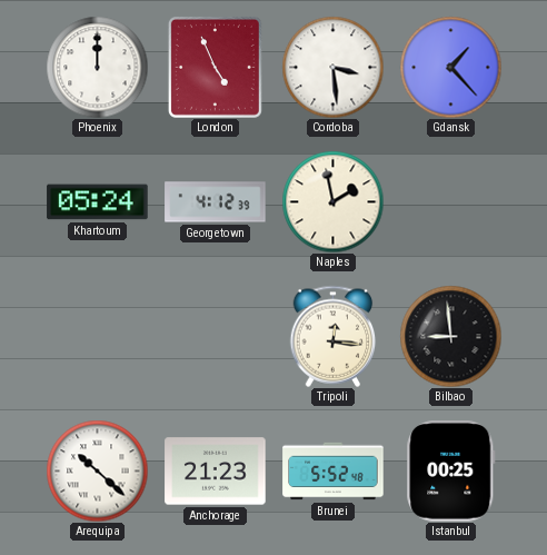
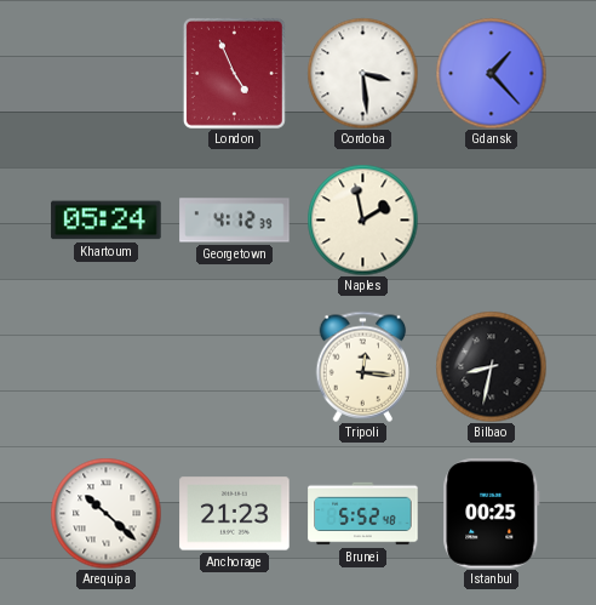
Phoenix: 12:00 -> none (97, 67)
Bilbao: 8:59 -> 8:32 (491, 366)
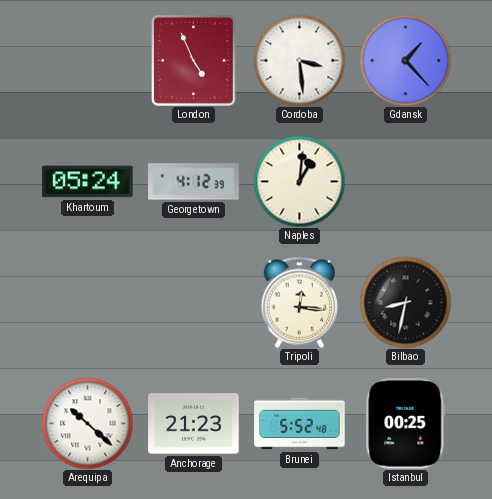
Naples: 1:58 -> 1:01 (299, 181)
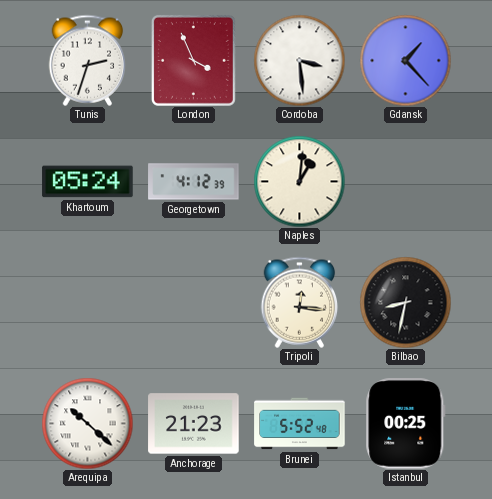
Tunis: none -> 2:33 (88, 60)
London: 4:56 -> 3:56 (193, 60)
